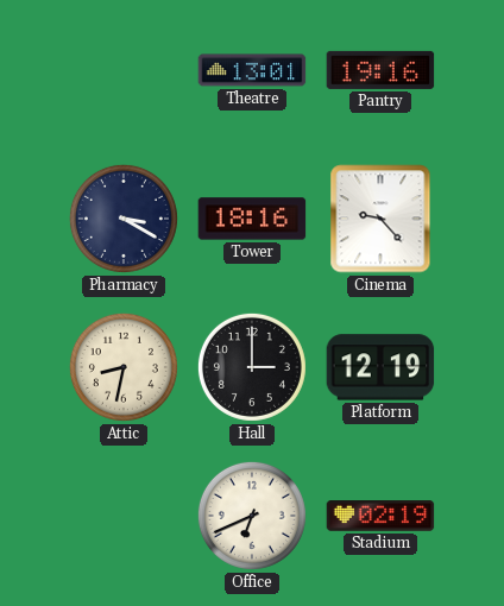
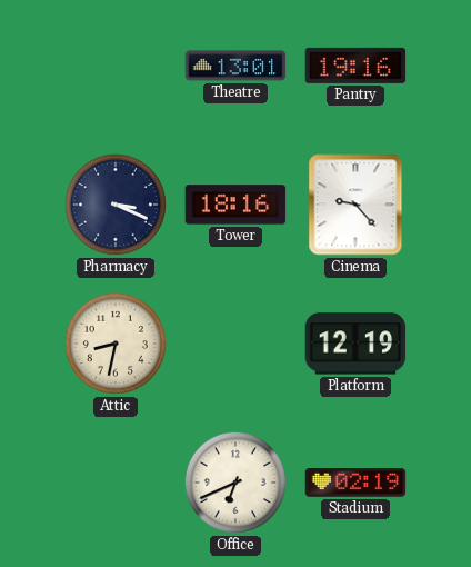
Pharmacy: 3:20 -> 3:19 (116, 205)
Hall: 3:00 -> none (252, 367)
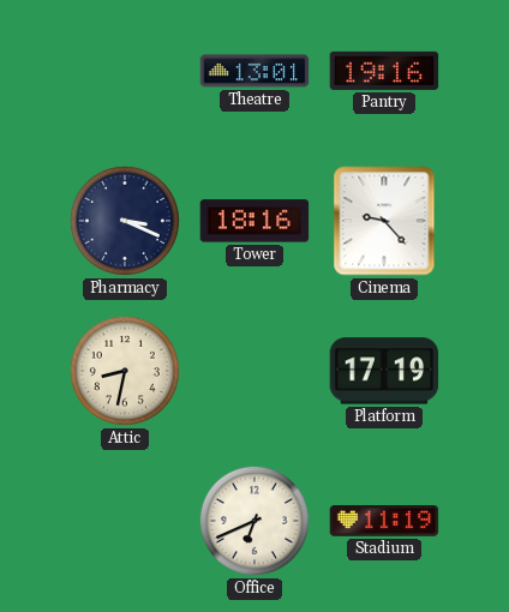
Platform: 12:19 -> 17:19 (384, 371)
Stadium: 02:19 -> 11:19 (384, 521)
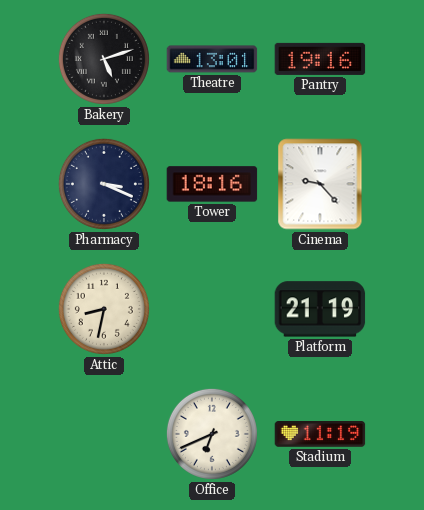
Bakery: none -> 5:12 (104, 59)
Platform: 17:19 -> 21:19 (320, 309)
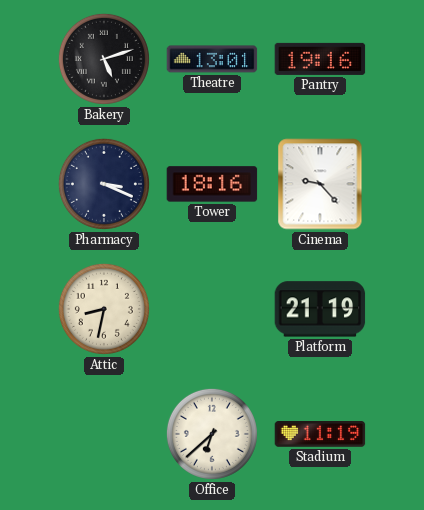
Office: 6:41 -> 6:38 (212, 434)
